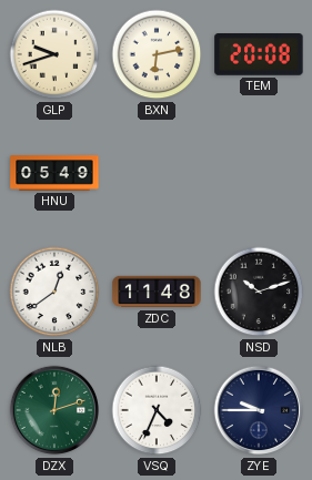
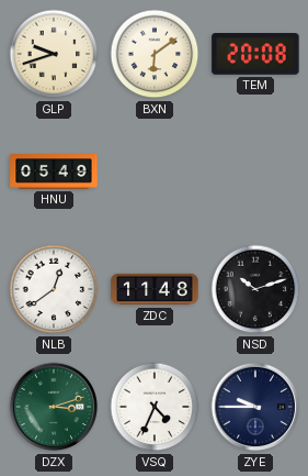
BXN: 6:13 -> 6:09 (155, 54)
DZX: 12:12 -> 3:12 (54, 407)
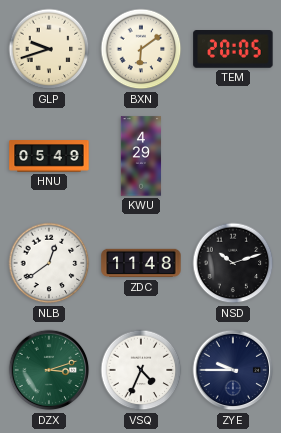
TEM: 20:08 -> 20:05 (233, 50)
KWU: none -> 4:29 (141, 156)
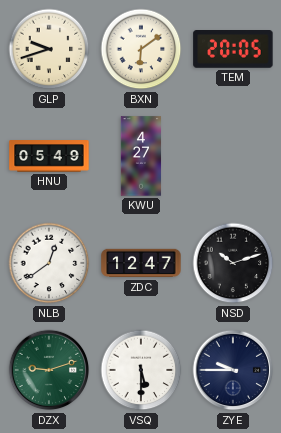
KWU: 4:29 -> 4:27 (141, 156)
ZDC: 11:48 -> 12:47 (141, 263)
DZX: 3:12 -> 9:12 (49, 370)
VSQ: 4:34 -> 5:30 (141, 370)
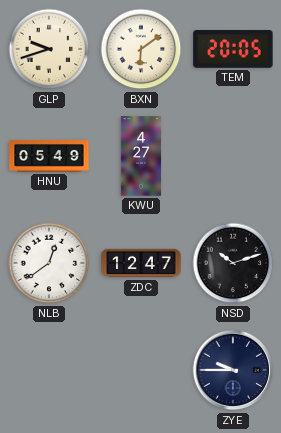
DZX: 9:12 -> none (49, 370)
VSQ: 5:30 -> none (141, 370)
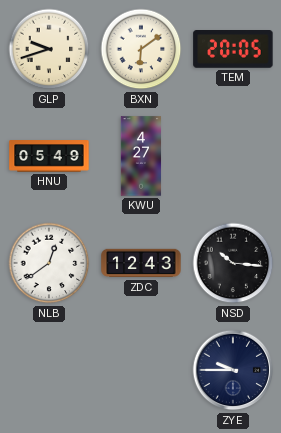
ZDC: 12:47 -> 12:43 (141, 263)
NSD: 10:12 -> 10:16 (233, 263)
